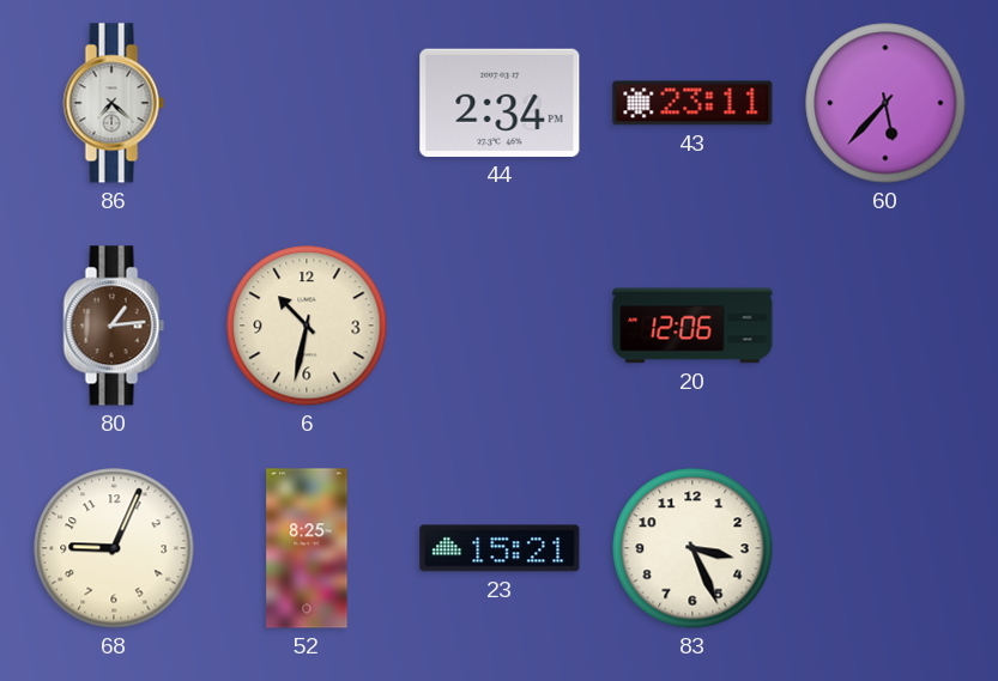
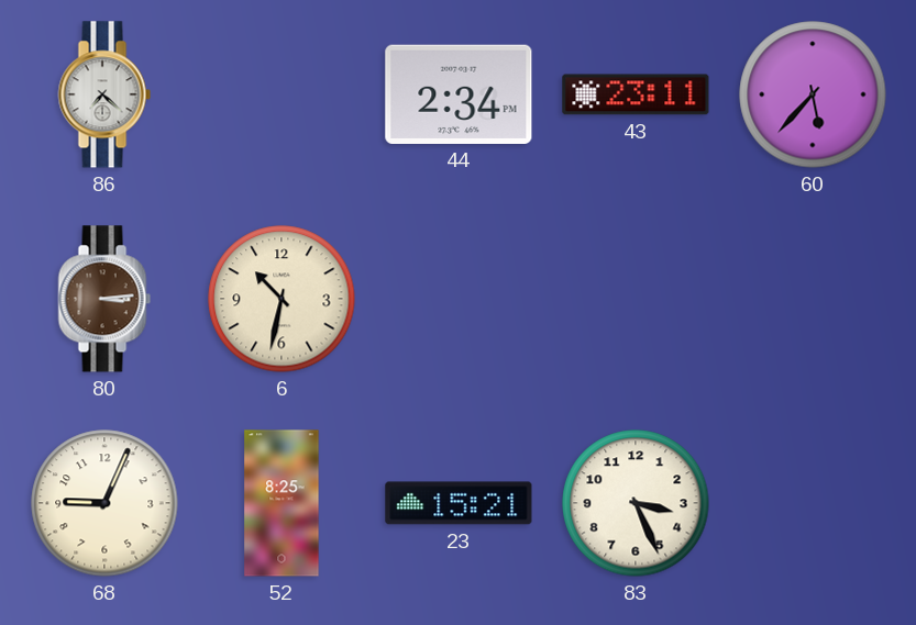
80: 1:14 -> 3:14 (104, 299)
20: 12:06 -> none (692, 326)
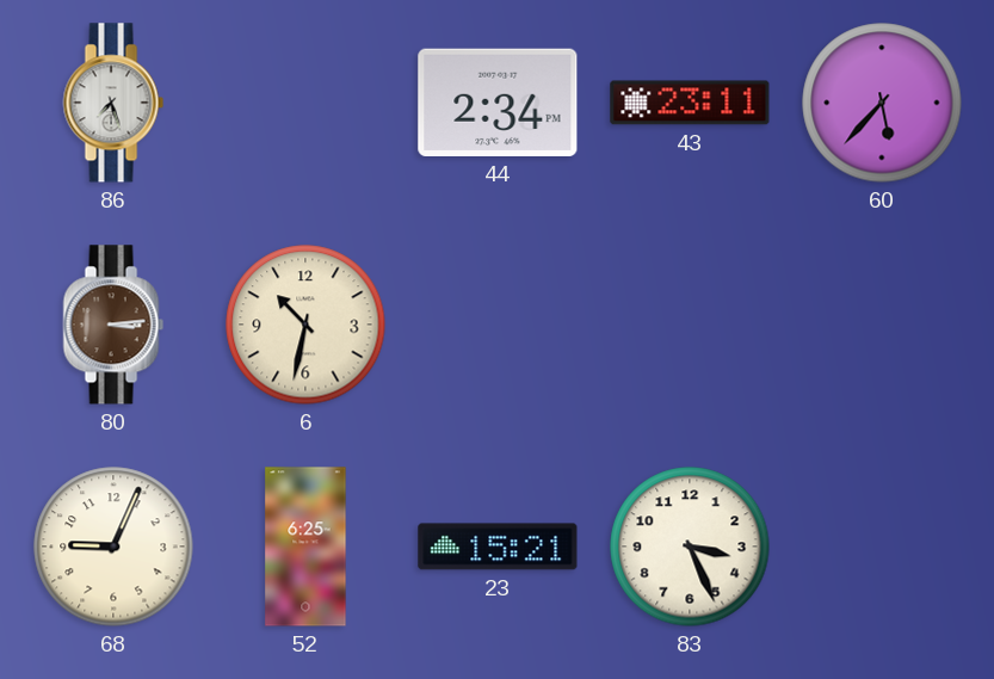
86: 7:22 -> 7:27 (113, 103)
52: 8:25 -> 6:25 (305, 547)
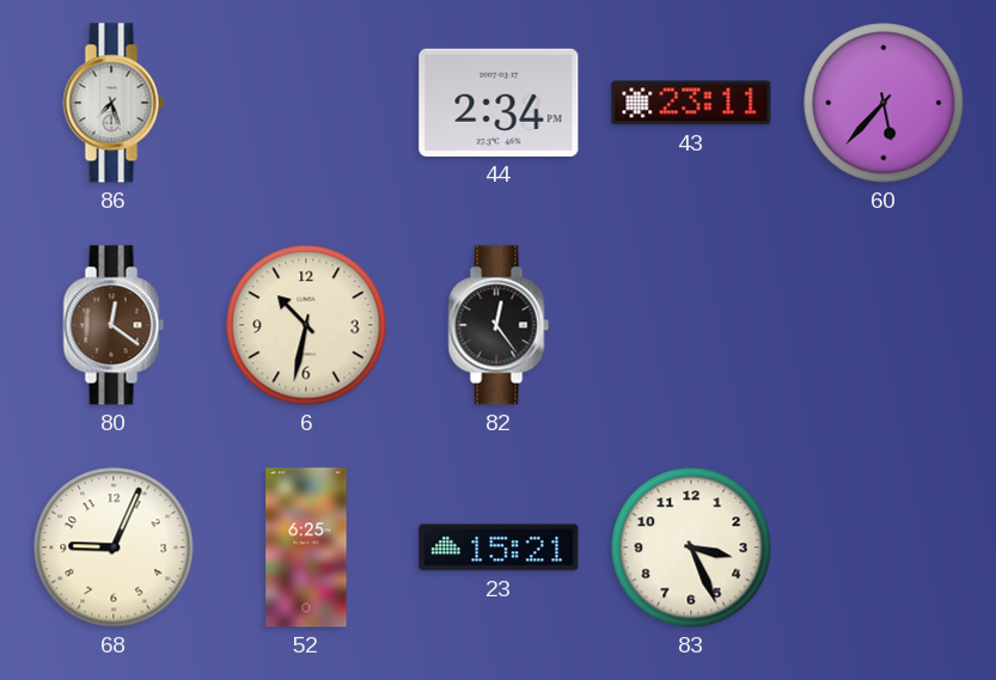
80: 3:14 -> 12:21 (114, 325)
82: none -> 12:24 (499, 325)
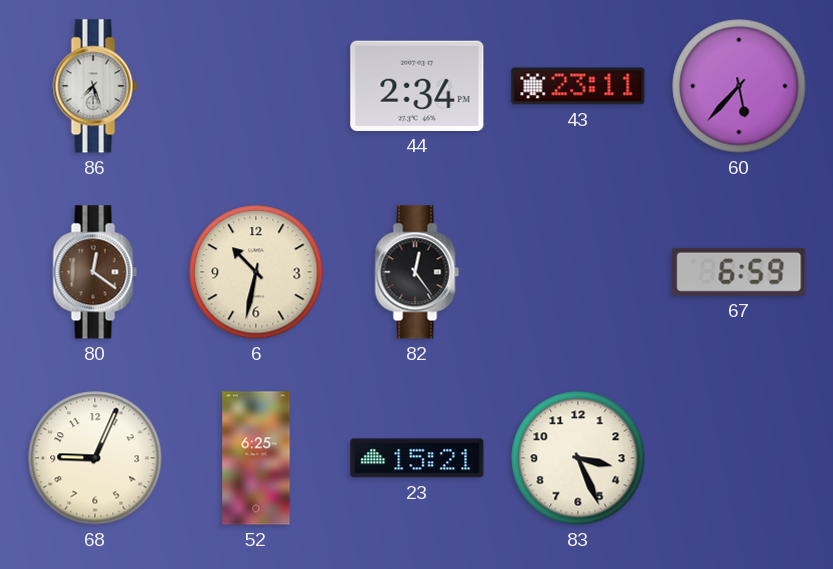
67: none -> 6:59 (739, 272)
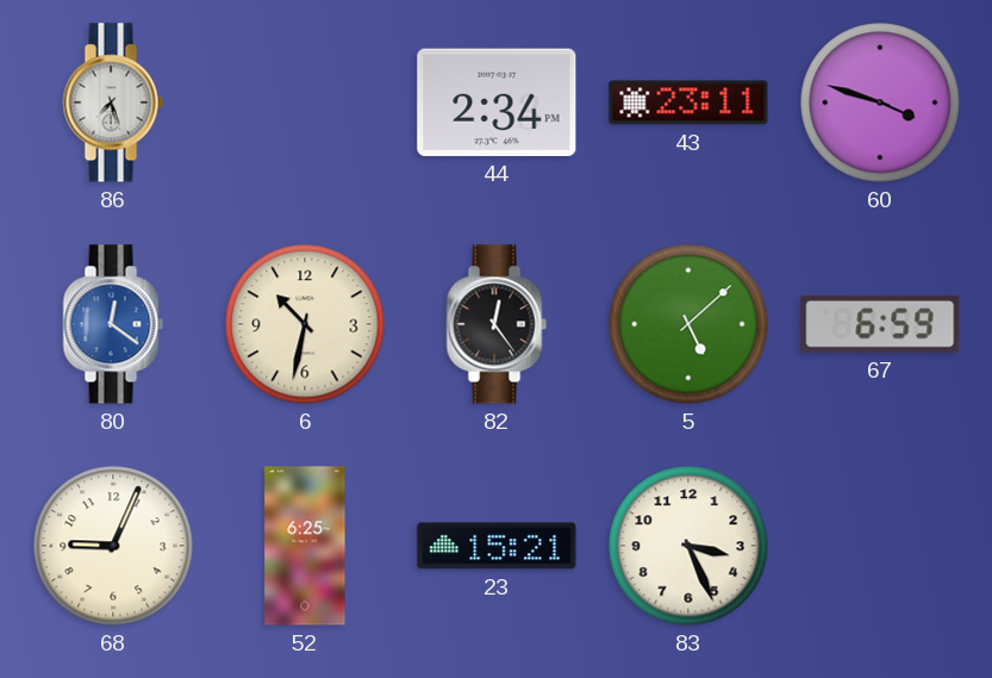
60: 5:37 -> 3:48 (880, 102)
80 dial: brown -> blue (113, 324)
5: none -> 5:08 (688, 324)
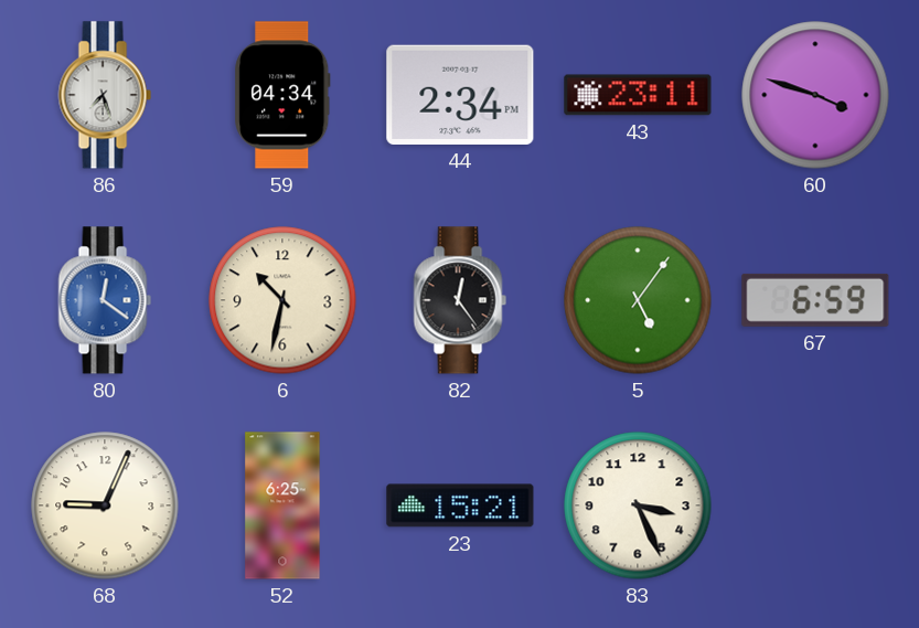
59: none -> 04:34 (282, 95)
5: 5:08 -> 5:06 (638, 300)
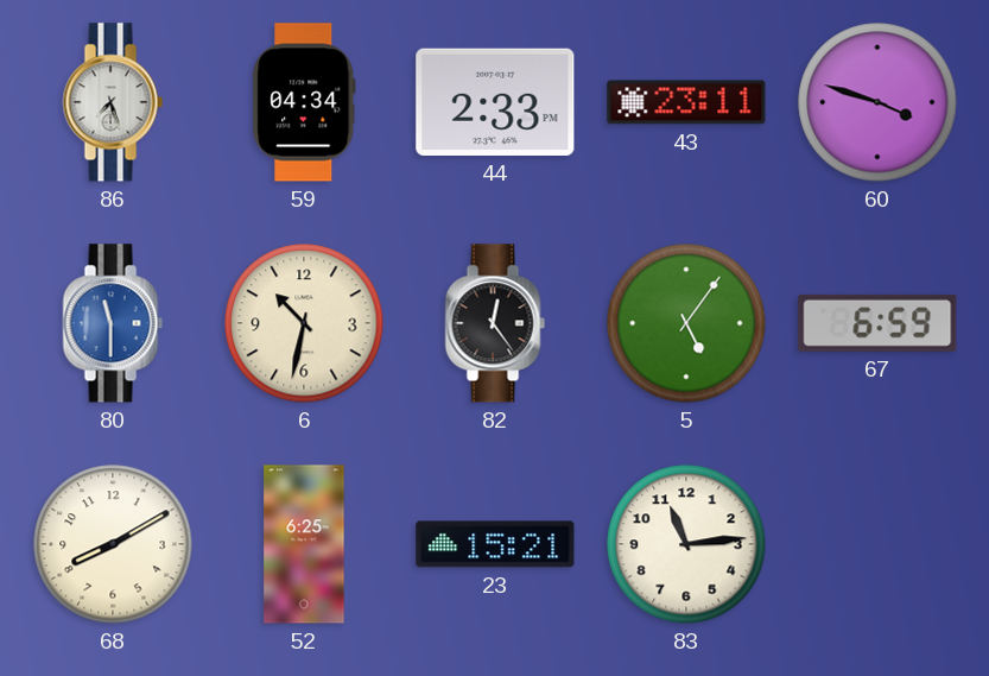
44: 2:34 -> 2:33 (495, 102)
80: 12:21 -> 11:30 (113, 323)
68: 9:04 -> 8:10 (113, 544)
83: 3:26 -> 11:14 (686, 544)
